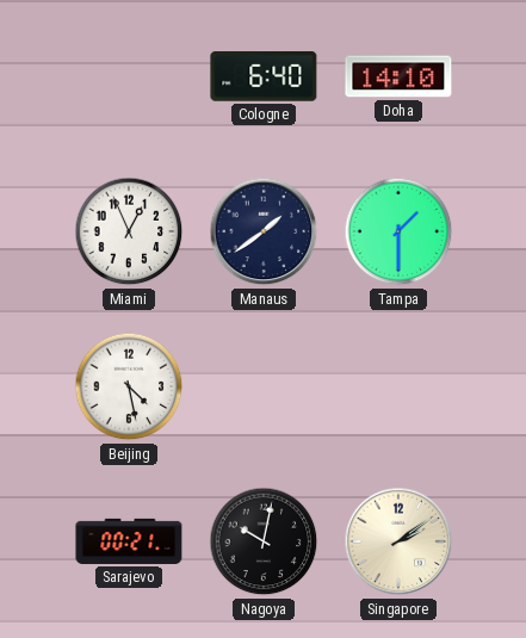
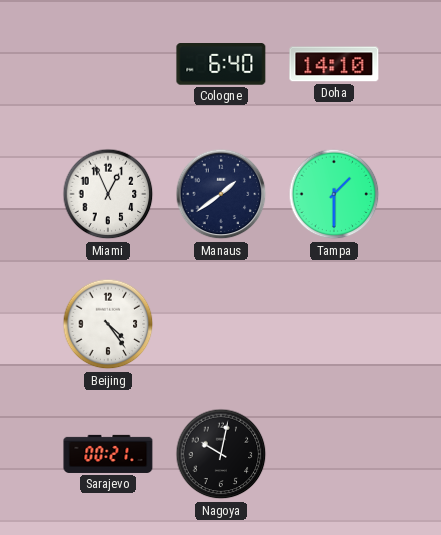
Beijing: 4:28 -> 4:24 (108, 324)
Singapore: 2:09 -> none (398, 541)
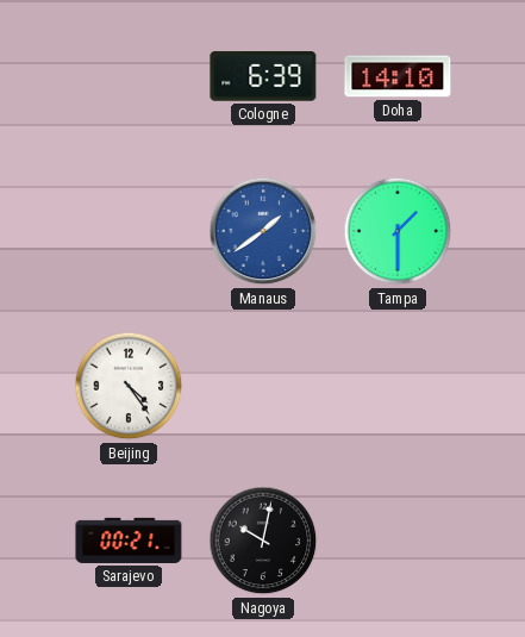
Cologne: 6:40 -> 6:39 (263, 76)
Miami: 12:56 -> none (108, 194)
Manaus dial: navy -> blue (263, 231)
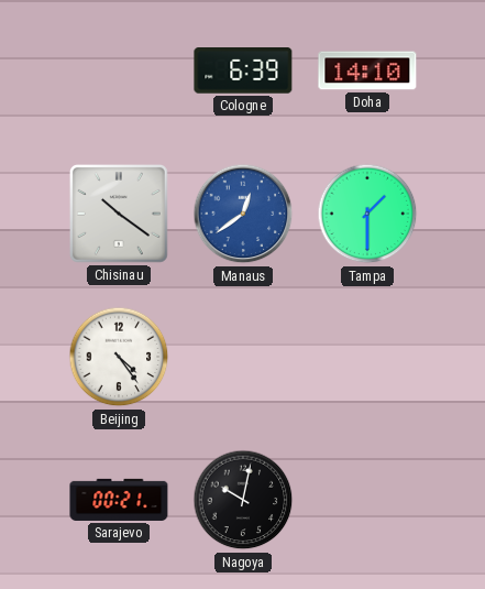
Chisinau: none -> 10:21 (119, 214)
Manaus: 1:39 -> 12:39 (243, 214)
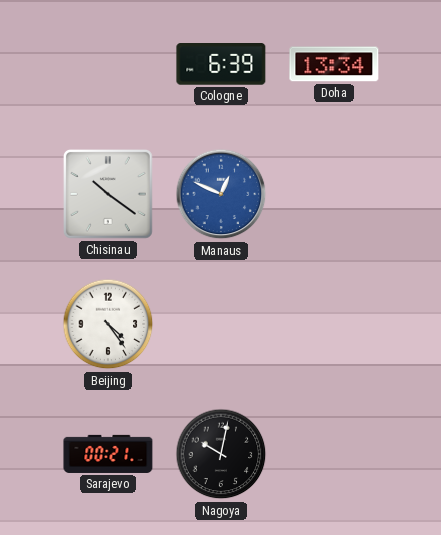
Doha: 14:10 -> 13:34 (334, 64)
Manaus: 12:39 -> 12:49 (221, 194)
Tampa: 1:30 -> none (367, 214)
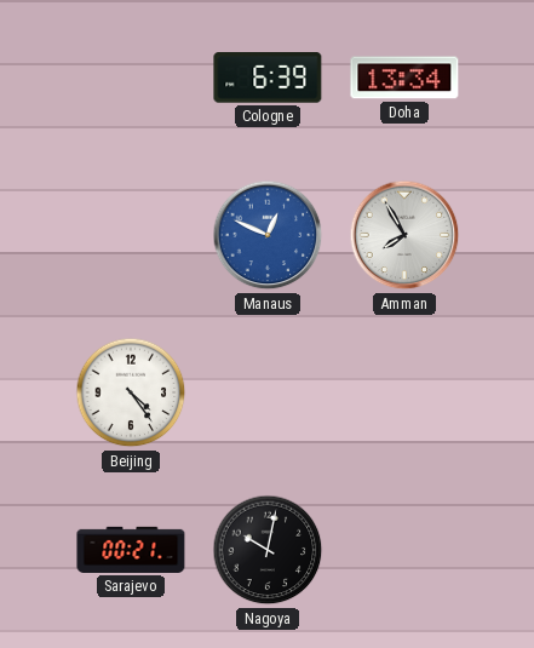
Chisinau: 10:21 -> none (108, 194)
Amman: none -> 7:55 (404, 235)
